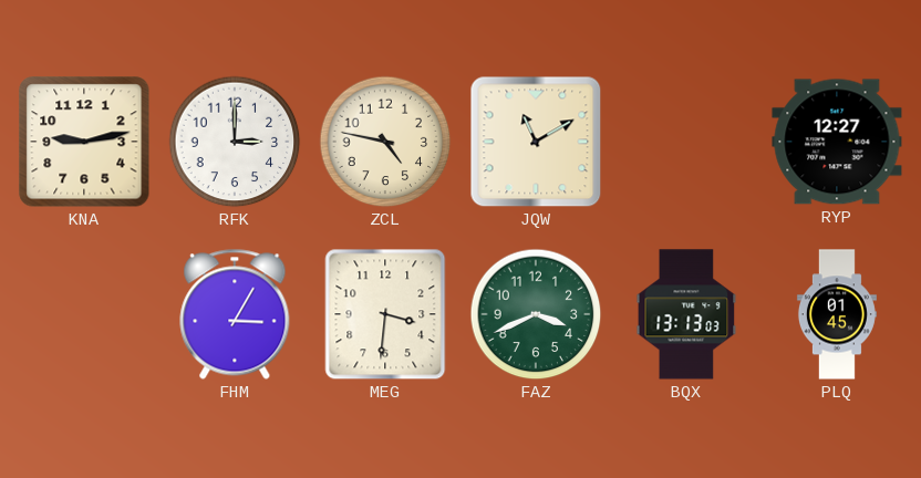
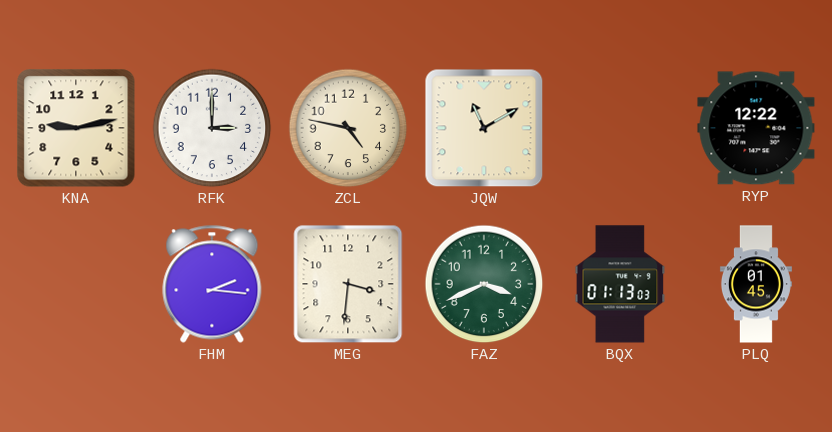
RYP: 12:27 -> 12:22 (756, 128)
FHM: 3:05 -> 2:16 (212, 284)
BQX: 13:13 -> 01:13 (620, 284)
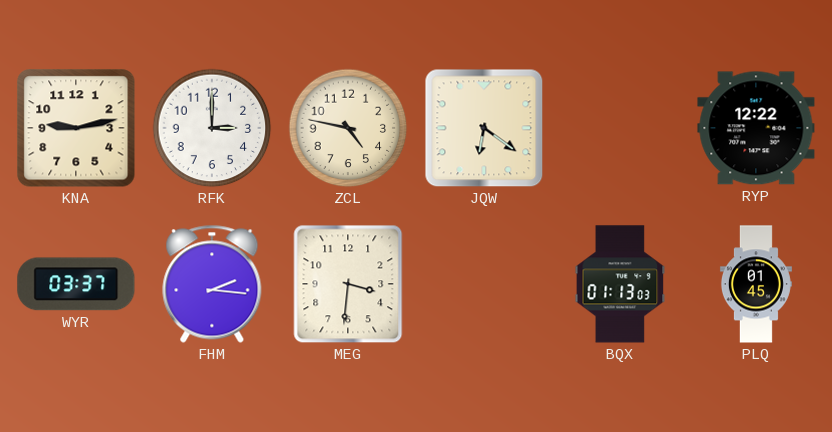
JQW: 11:10 -> 6:21 (484, 128)
WYR: none -> 03:37 (76, 284)
FAZ: 3:41 -> none (484, 284)
